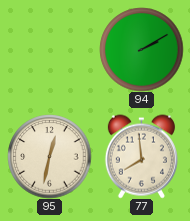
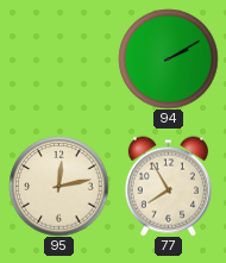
95: 12:32 -> 12:13 (58, 186)
77: 7:59 -> 7:55 (168, 186)
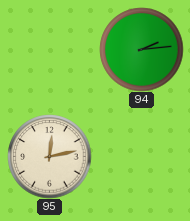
94: 2:10 -> 2:14 (141, 49)
77: 7:55 -> none (168, 186)
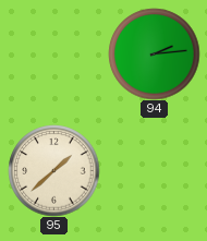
95: 12:13 -> 1:38 (53, 170)
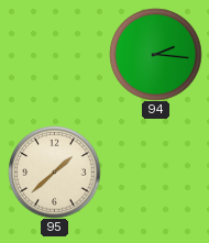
94: 2:14 -> 2:16 (155, 54)
